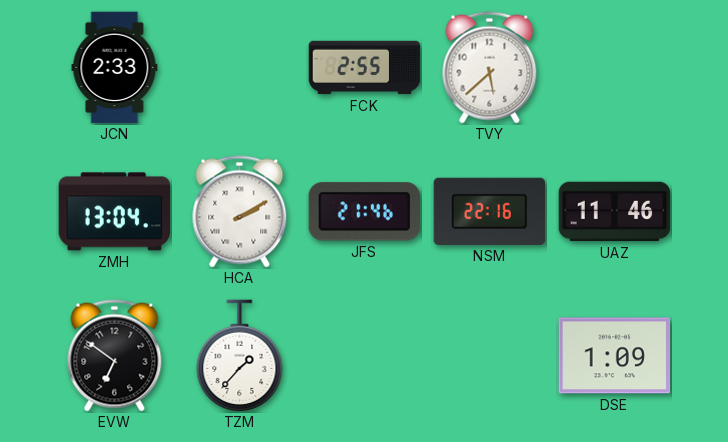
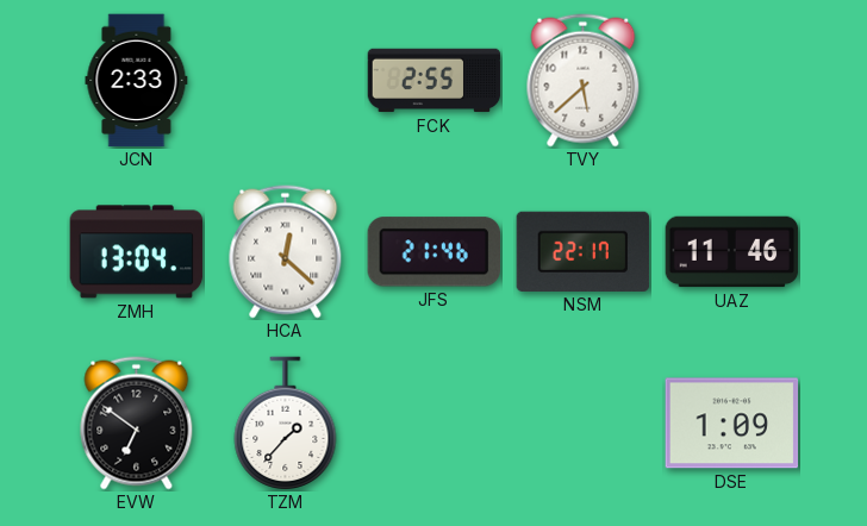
HCA: 2:10 -> 12:22 (286, 252)
NSM: 22:16 -> 22:17 (584, 251)
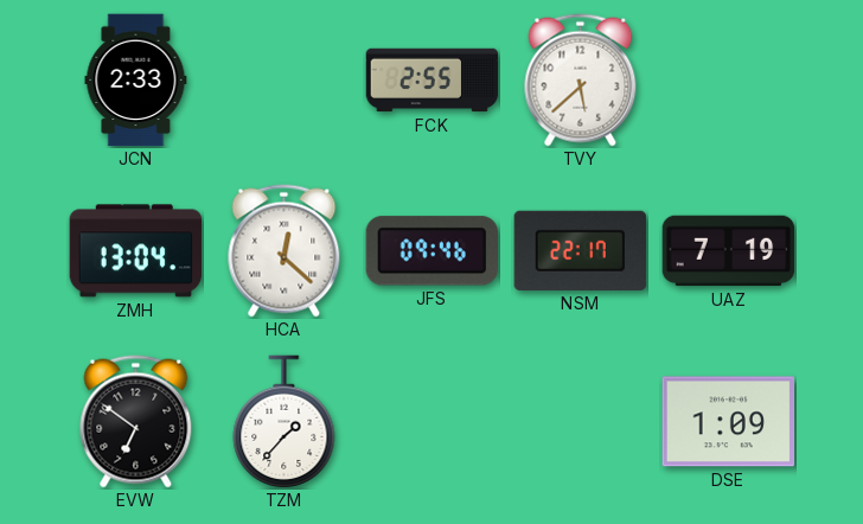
JFS: 21:46 -> 09:46 (431, 251)
UAZ: 11:46 -> 7:19 (729, 251)
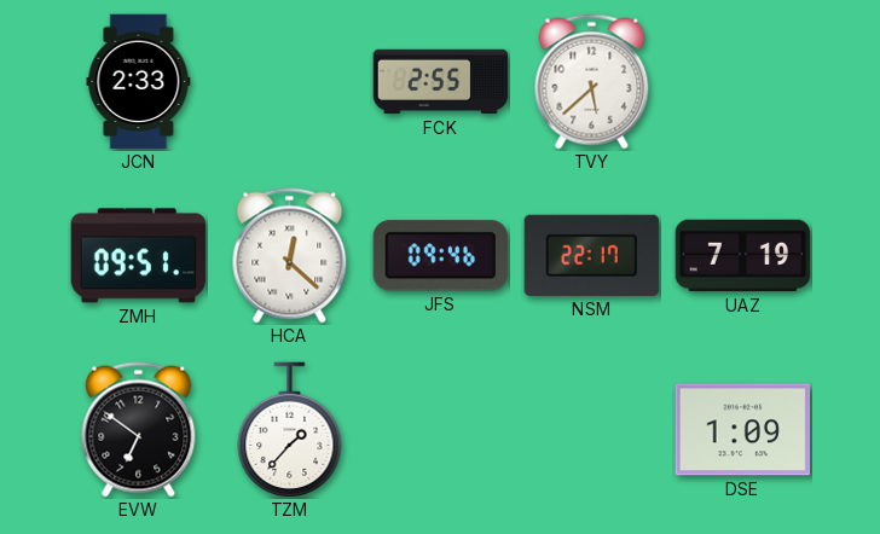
ZMH: 13:04 -> 09:51 (139, 256)
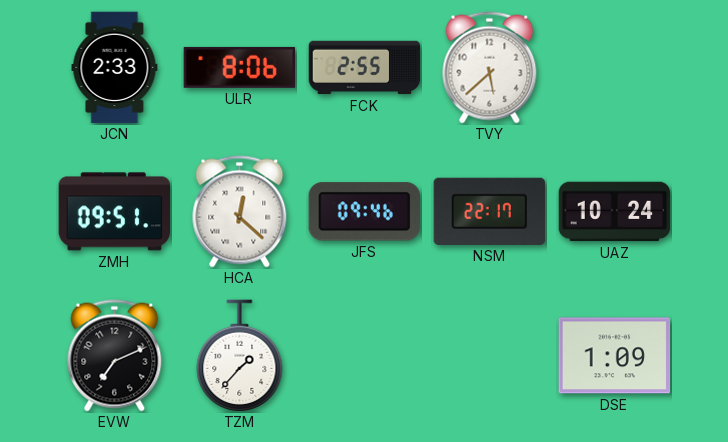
ULR: none -> 8:06 (240, 67)
UAZ: 7:19 -> 10:24 (615, 212)
EVW: 6:51 -> 7:11 (115, 356)
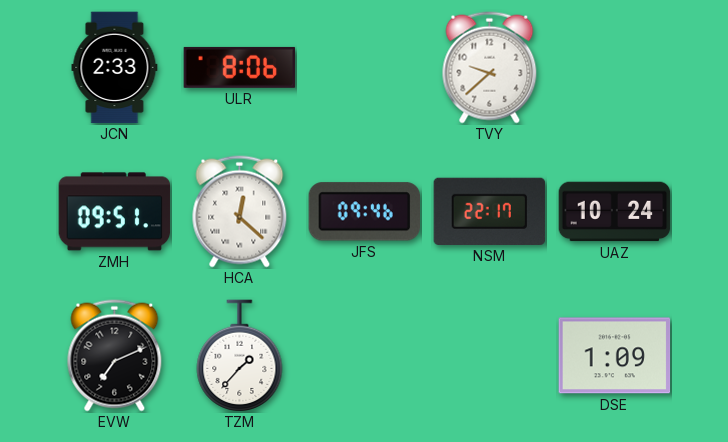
FCK: 2:55 -> none (365, 68)
TVY: 5:38 -> 9:38 (490, 68)
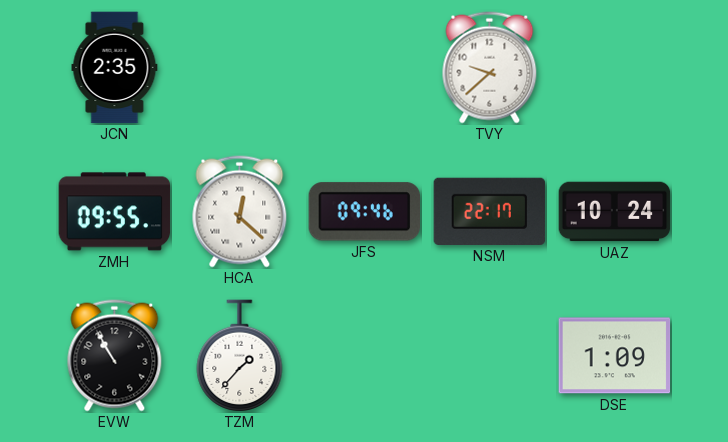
JCN: 2:33 -> 2:35 (115, 68)
ULR: 8:06 -> none (240, 67)
ZMH: 09:51 -> 09:55 (115, 212)
EVW: 7:11 -> 10:55 (115, 356)
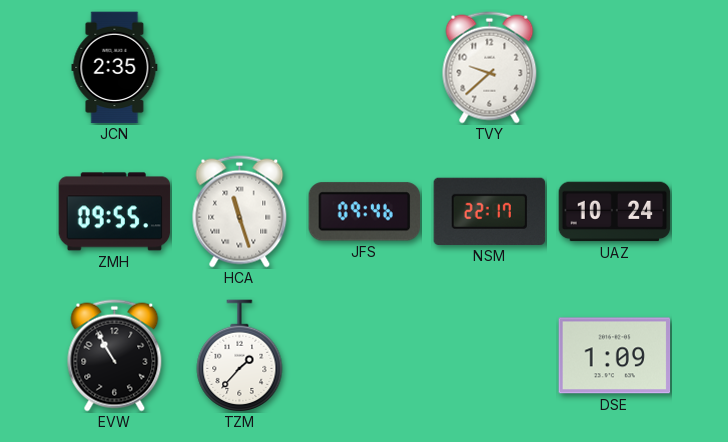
HCA: 12:22 -> 11:27 (240, 212)
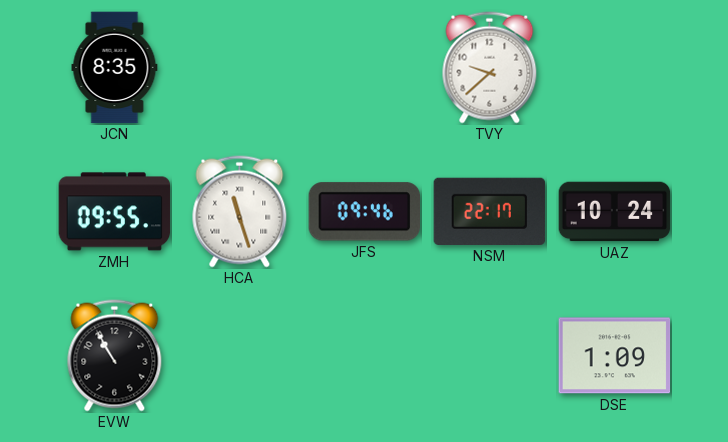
JCN: 2:35 -> 8:35 (115, 68)
TZM: 1:37 -> none (240, 355)
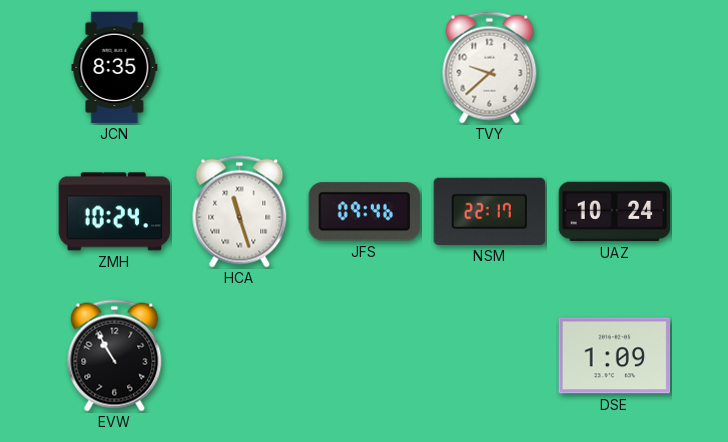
ZMH: 09:55 -> 10:24 (115, 212)
